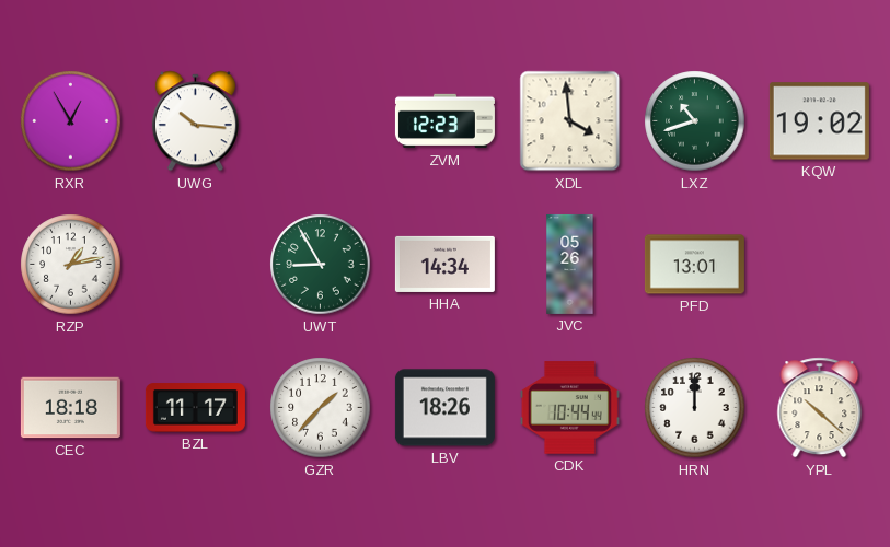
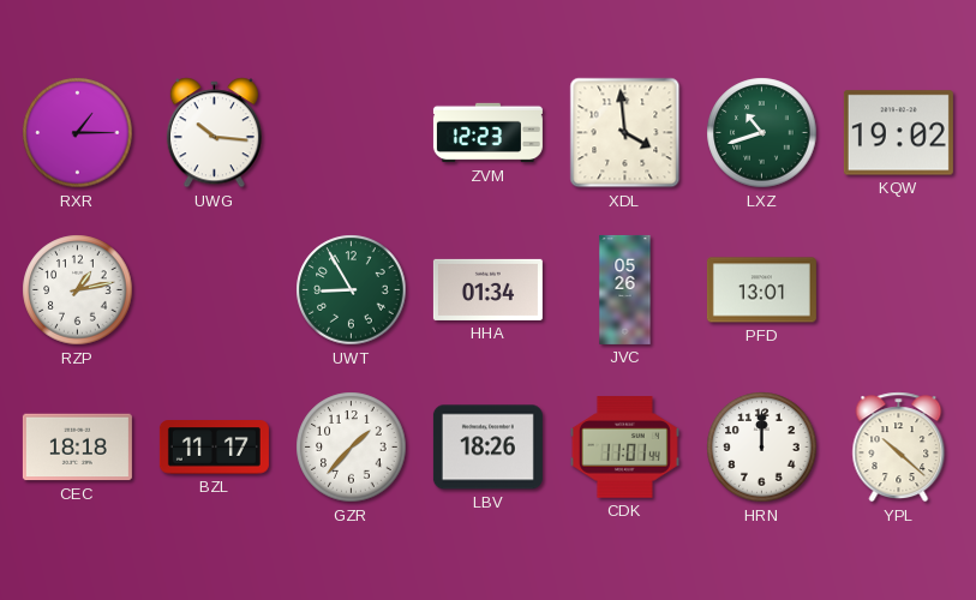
RXR: 12:55 -> 1:15 (78, 133)
HHA: 14:34 -> 01:34 (487, 289)
CDK: 10:44 -> 11:01 (624, 448)
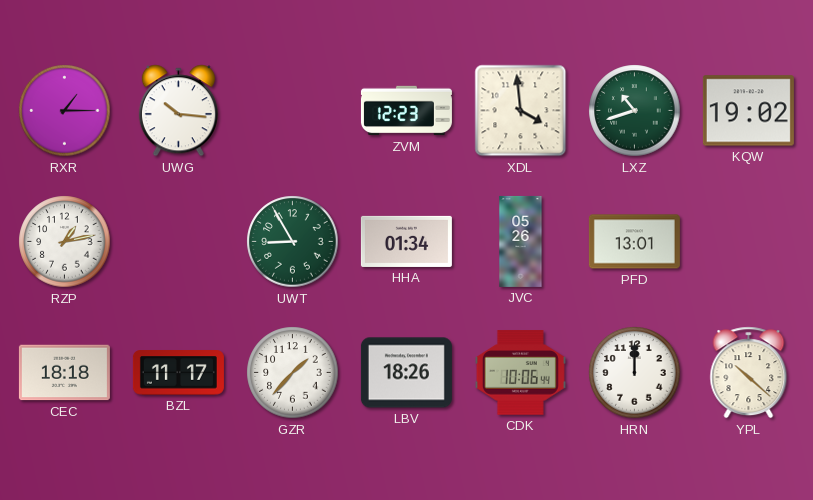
CDK: 11:01 -> 10:06 (520, 373)
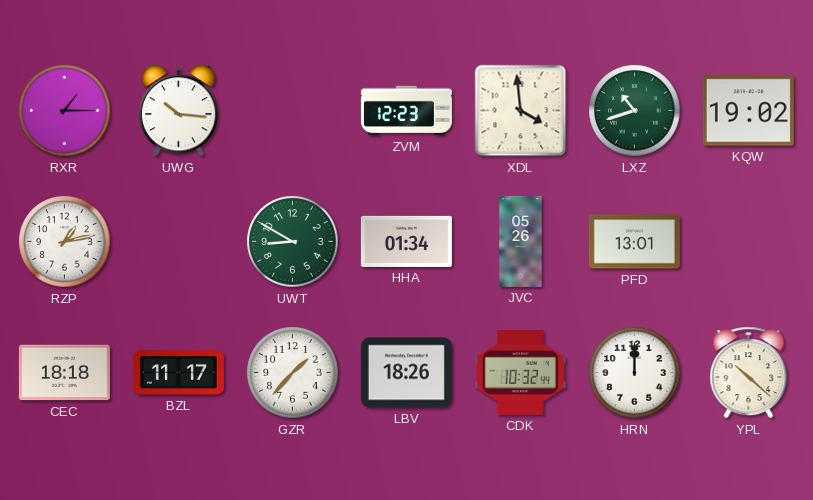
UWT: 8:55 -> 8:50 (293, 242)
CDK: 10:06 -> 10:32 (520, 373)
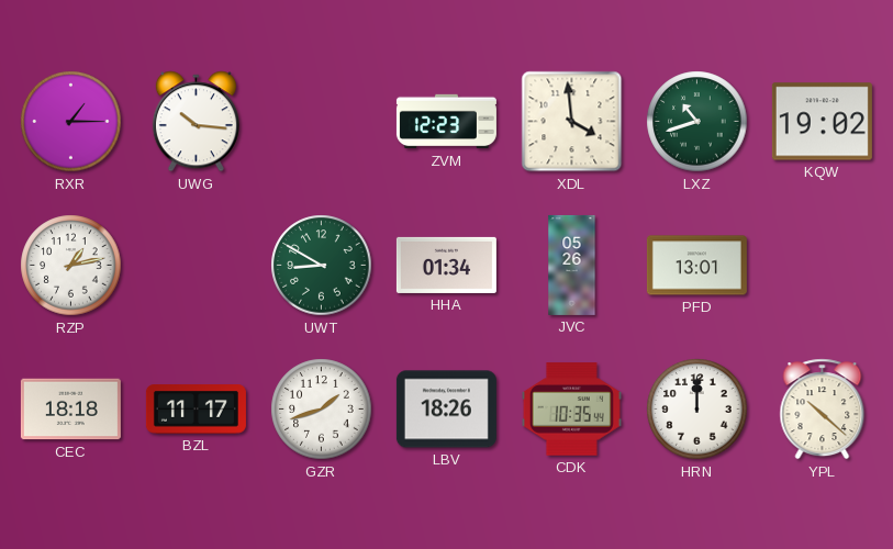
GZR: 1:37 -> 1:42 (322, 410)
CDK: 10:32 -> 10:35 (571, 410)
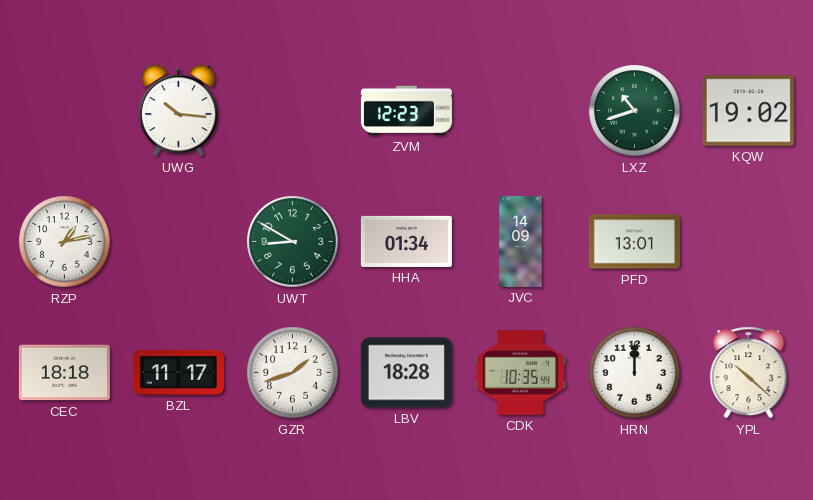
RXR: 1:15 -> none (71, 122)
XDL: 3:59 -> none (572, 122)
JVC: 05:26 -> 14:09 (521, 241)
LBV: 18:26 -> 18:28 (406, 373)
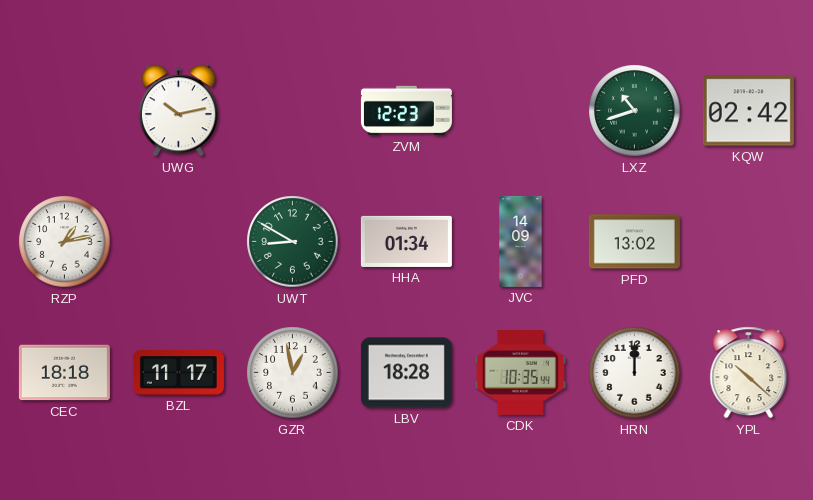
UWG: 10:16 -> 10:13 (178, 111)
KQW: 19:02 -> 02:42 (748, 111)
PFD: 13:01 -> 13:02 (634, 242)
GZR: 1:42 -> 12:58 (293, 373)
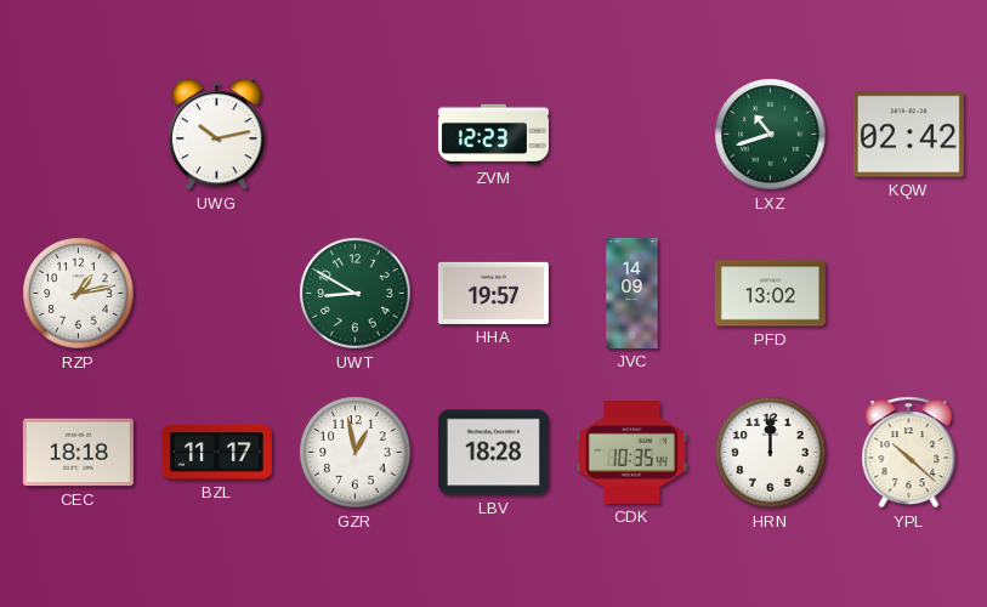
HHA: 01:34 -> 19:57 (493, 293)
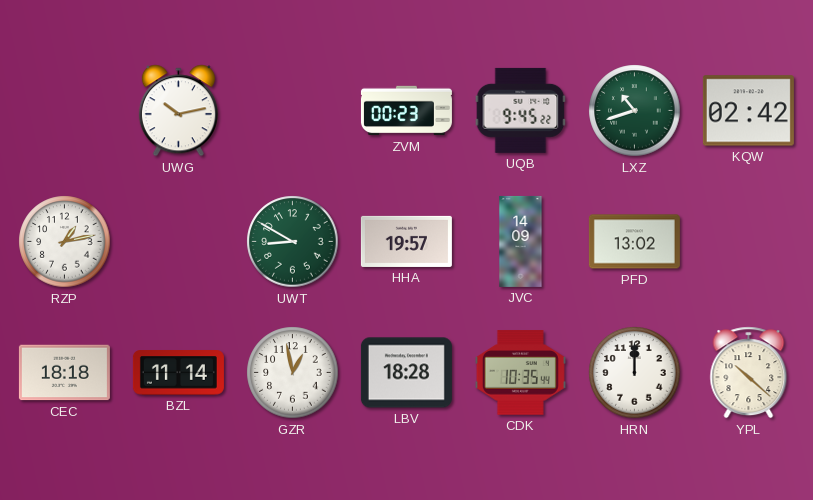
ZVM: 12:23 -> 00:23 (406, 111)
UQB: none -> 9:45 (521, 110)
BZL: 11:17 -> 11:14 (178, 373)
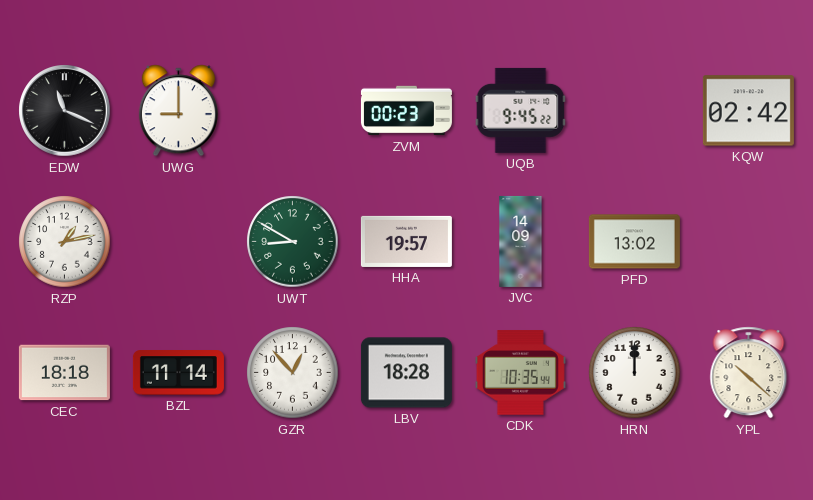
EDW: none -> 11:19 (65, 111)
UWG: 10:13 -> 9:00 (178, 111)
LXZ: 10:42 -> none (635, 111)
GZR: 12:58 -> 12:53 (293, 373)
